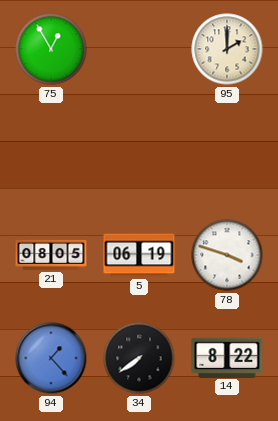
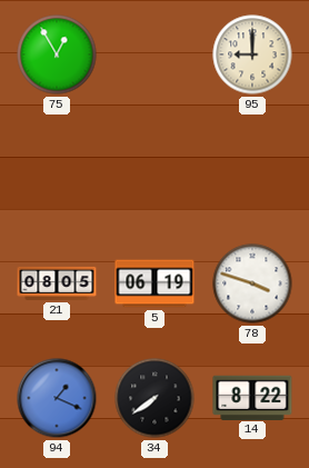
95: 2:00 -> 9:00 (252, 54)
94: 1:23 -> 1:19 (57, 398)
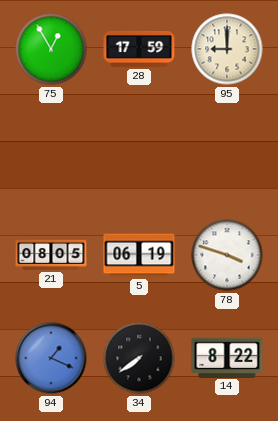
28: none -> 17:59 (139, 49)
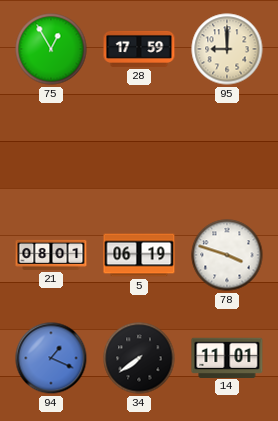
21: 08:05 -> 08:01 (51, 255)
14: 8:22 -> 11:01 (227, 357)
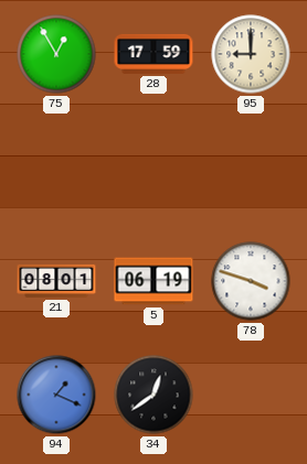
34: 7:39 -> 12:39 (153, 395)
14: 11:01 -> none (227, 357)
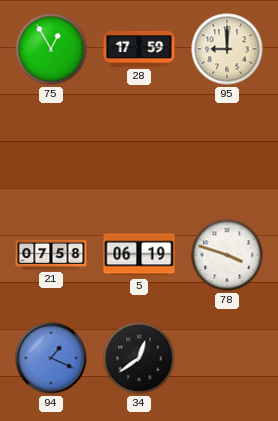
21: 08:01 -> 07:58 (51, 255)
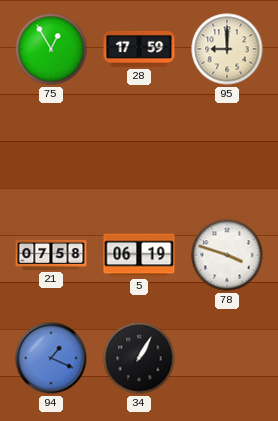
34: 12:39 -> 1:05 (139, 358)
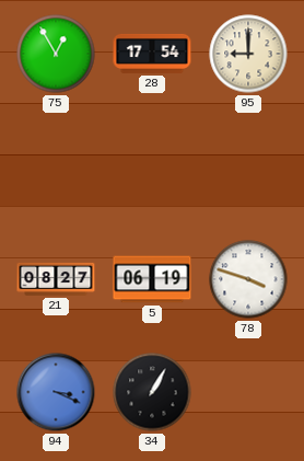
28: 17:59 -> 17:54 (152, 54)
21: 07:58 -> 08:27 (56, 279)
94: 1:19 -> 3:19 (56, 392)
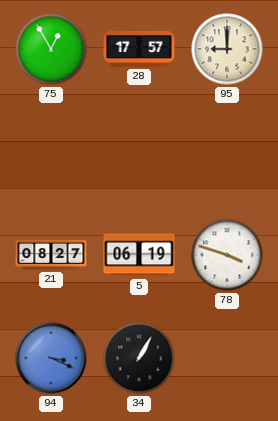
28: 17:54 -> 17:57 (139, 49)
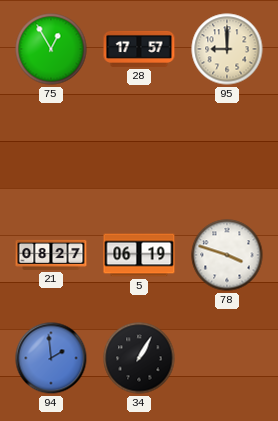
94: 3:19 -> 1:59 (51, 358)
